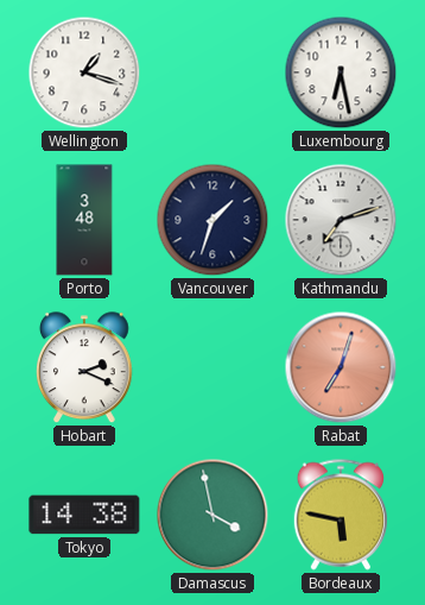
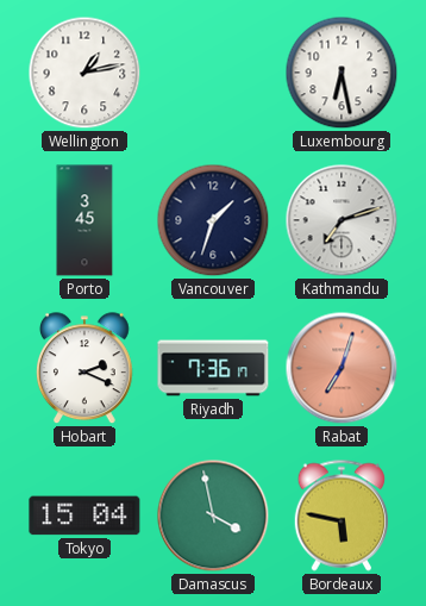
Wellington: 1:18 -> 1:13 (84, 73)
Porto: 3:48 -> 3:45 (84, 220)
Riyadh: none -> 7:36 (213, 368)
Tokyo: 14:38 -> 15:04 (84, 516)
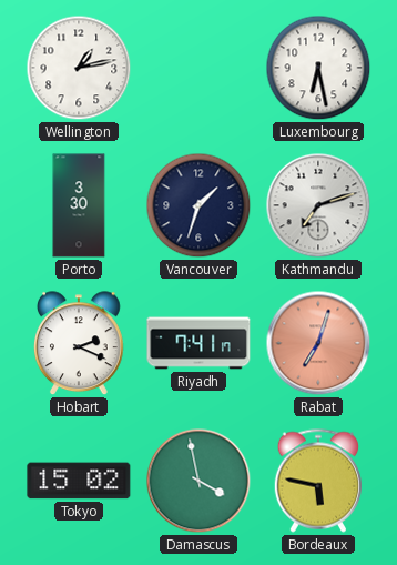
Porto: 3:45 -> 3:30 (79, 205)
Riyadh: 7:36 -> 7:41 (198, 343)
Tokyo: 15:04 -> 15:02 (79, 481)
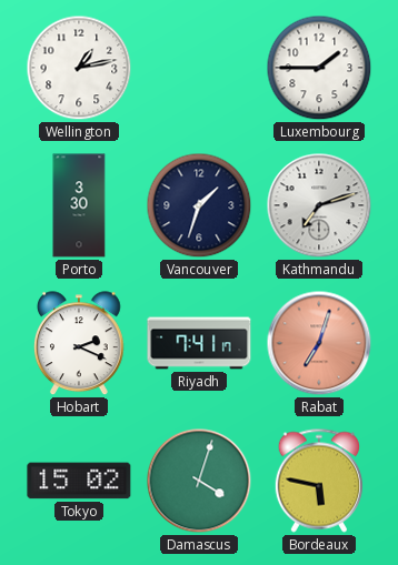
Luxembourg: 6:28 -> 1:45 (319, 68)
Damascus: 3:58 -> 4:03 (199, 481)
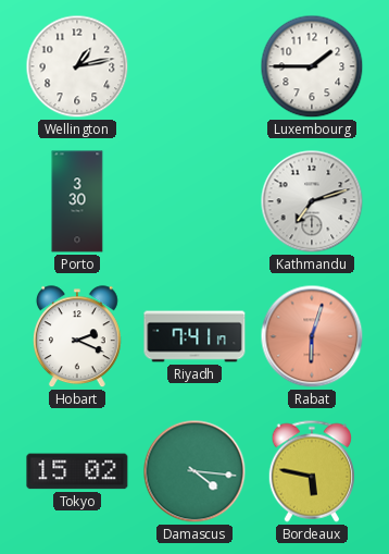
Vancouver: 1:33 -> none (199, 205)
Rabat: 7:03 -> 6:03 (312, 336)
Damascus: 4:03 -> 4:16 (195, 471)
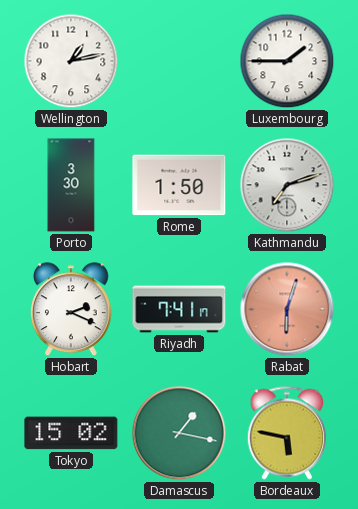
Rome: none -> 1:50 (179, 185)
Damascus: 4:16 -> 1:17 (179, 433)
